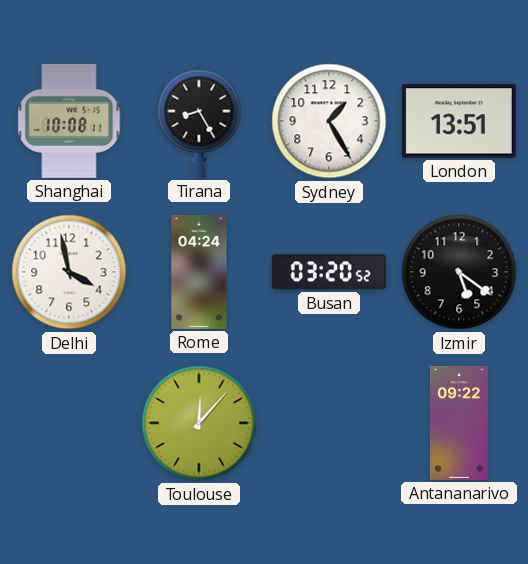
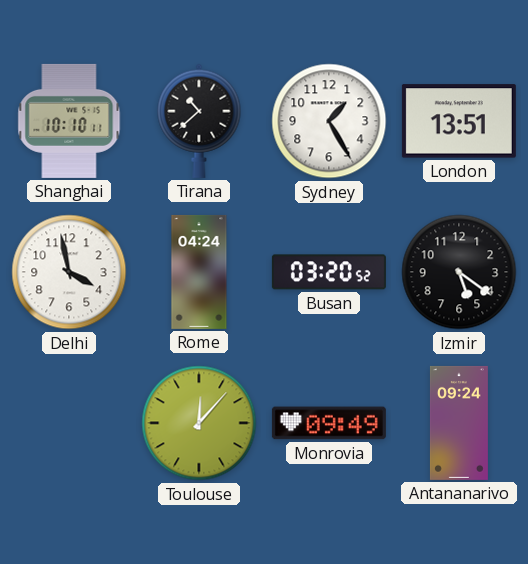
Shanghai: 10:08 -> 10:10 (69, 121)
Tirana: 8:25 -> 10:38 (199, 121)
Monrovia: none -> 09:49 (329, 423)
Antananarivo: 09:22 -> 09:24 (459, 423)
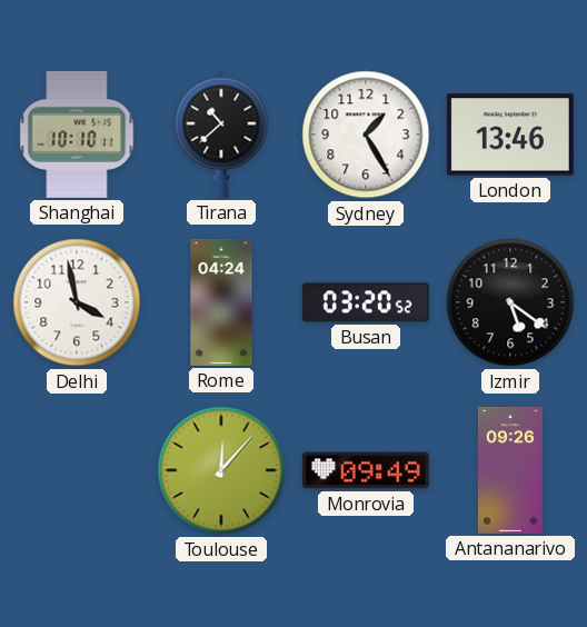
London: 13:51 -> 13:46 (510, 135)
Antananarivo: 09:24 -> 09:26 (510, 470)
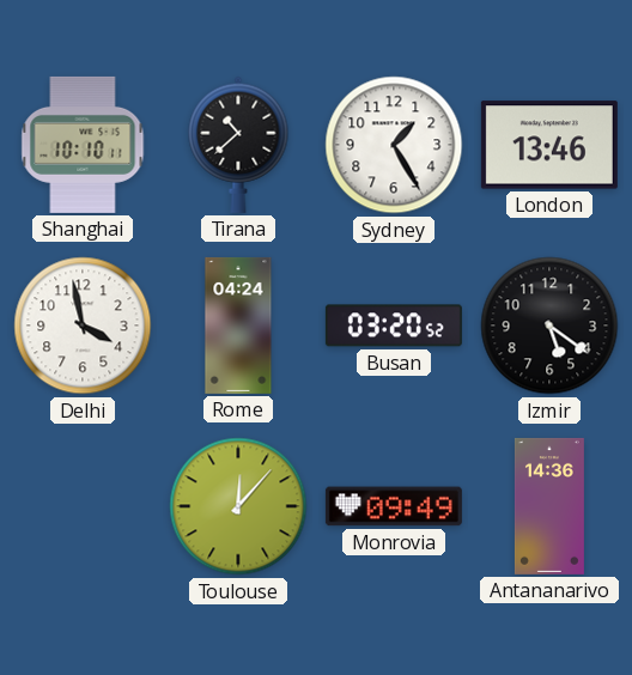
Antananarivo: 09:26 -> 14:36 (549, 506)
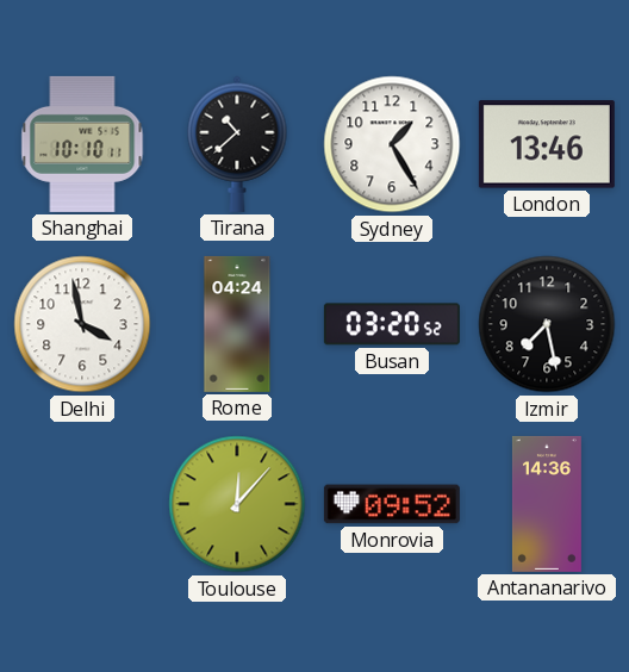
Izmir: 5:21 -> 7:28 (547, 324)
Monrovia: 09:49 -> 09:52 (392, 504)
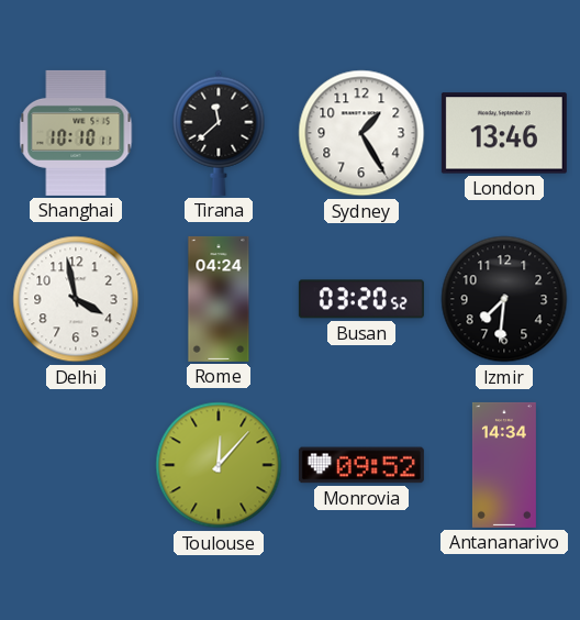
Tirana: 10:38 -> 11:38 (219, 133)
Izmir: 7:28 -> 7:31 (504, 299)
Antananarivo: 14:36 -> 14:34 (504, 465)
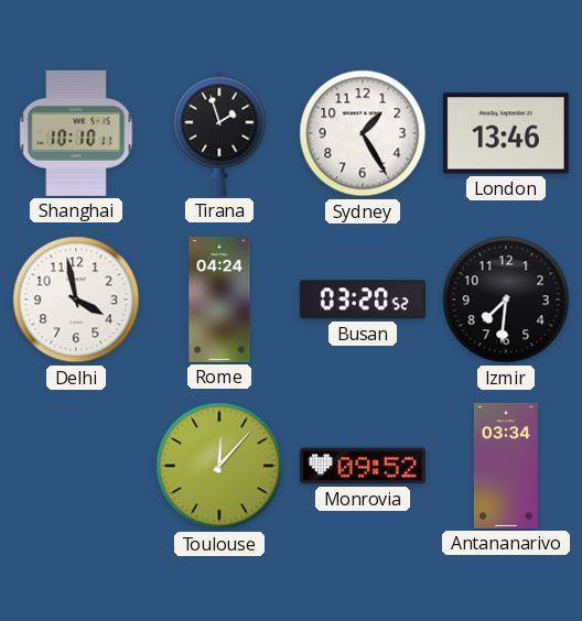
Tirana: 11:38 -> 1:57 (219, 133)
Antananarivo: 14:34 -> 03:34 (506, 466)
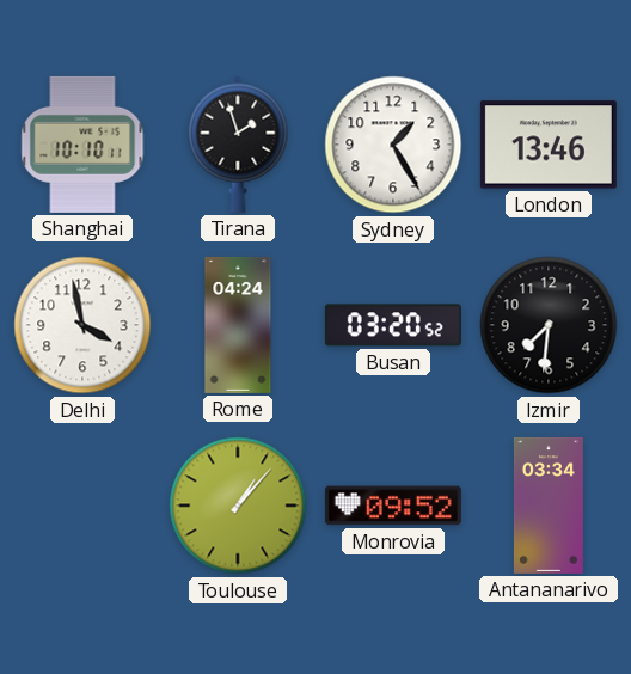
Toulouse: 12:07 -> 1:07 (238, 505)
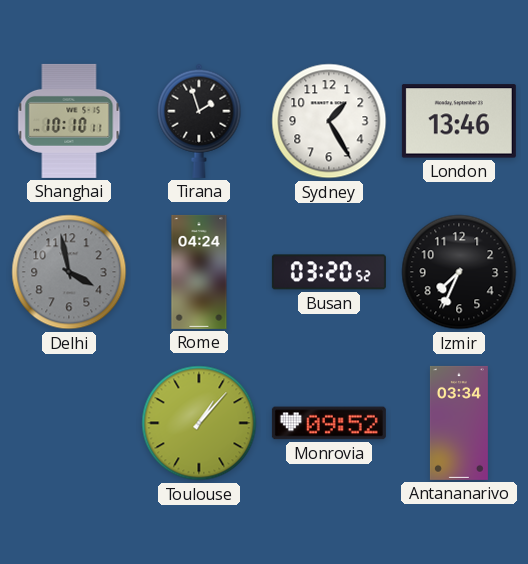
Delhi dial: white -> grey (69, 272)
Izmir: 7:31 -> 7:34 (459, 272)
